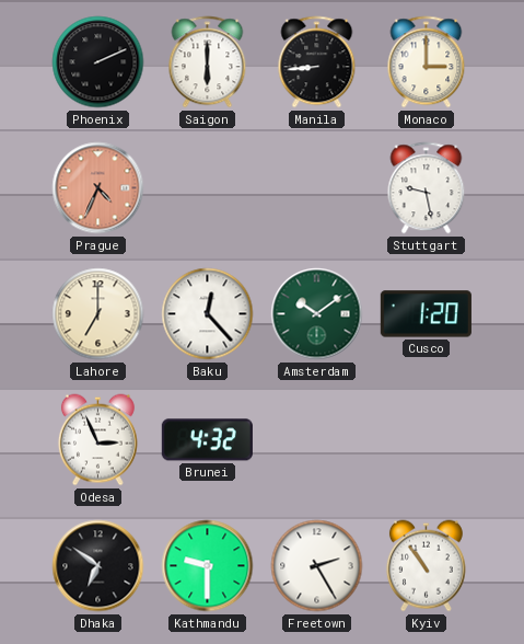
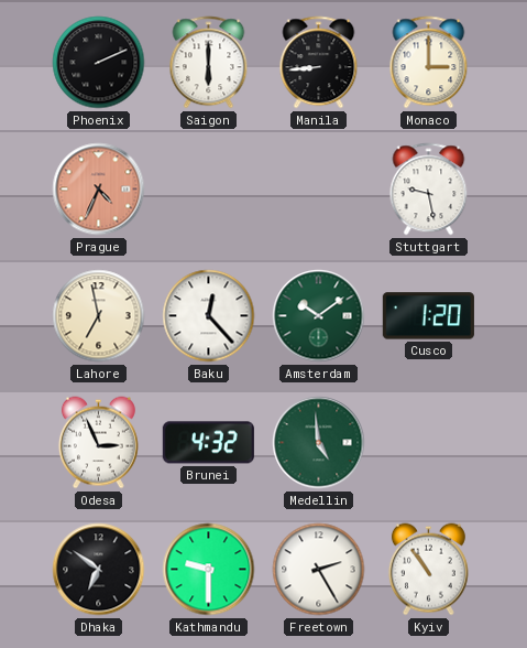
Lahore: 7:00 -> 6:58 (99, 316)
Medellin: none -> 4:59 (319, 443)
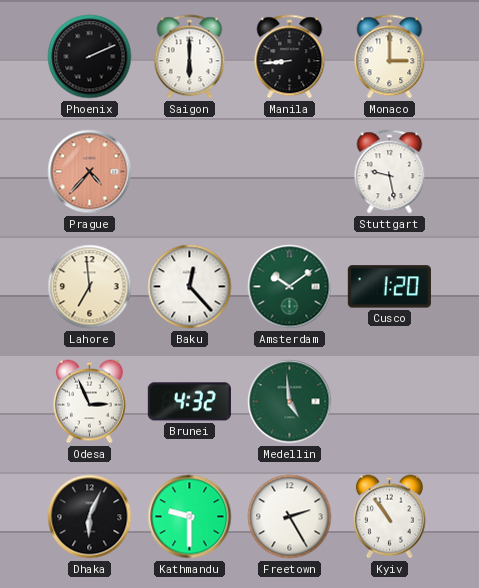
Prague: 4:34 -> 4:37 (90, 172)
Lahore: 6:58 -> 6:59 (90, 287)
Dhaka: 6:51 -> 6:04 (90, 517)
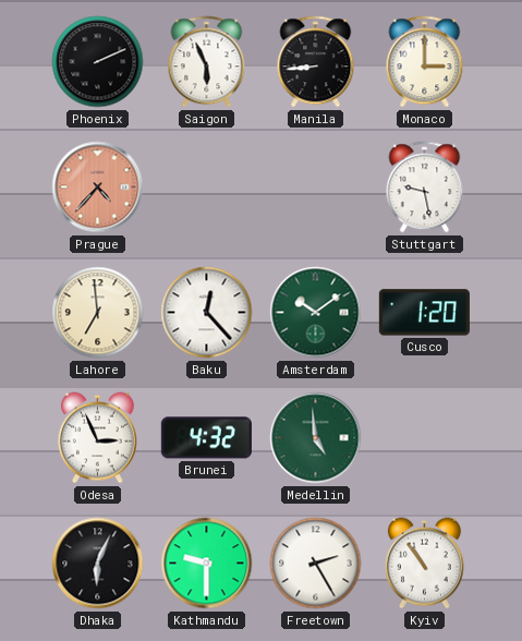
Saigon: 6:00 -> 5:56 (207, 62)
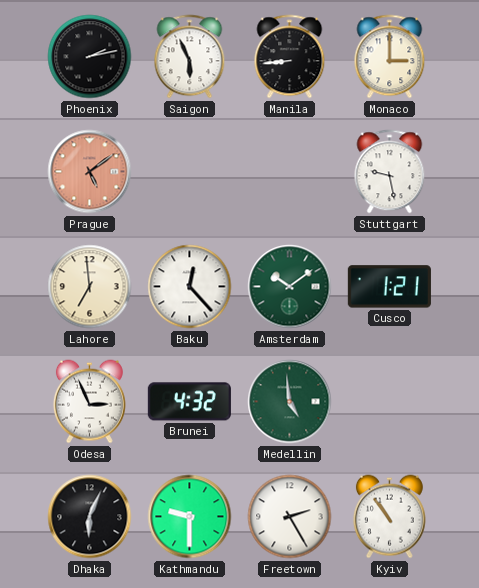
Phoenix: 2:11 -> 2:13 (90, 57)
Prague: 4:37 -> 5:09 (90, 172)
Cusco: 1:20 -> 1:21 (389, 287)
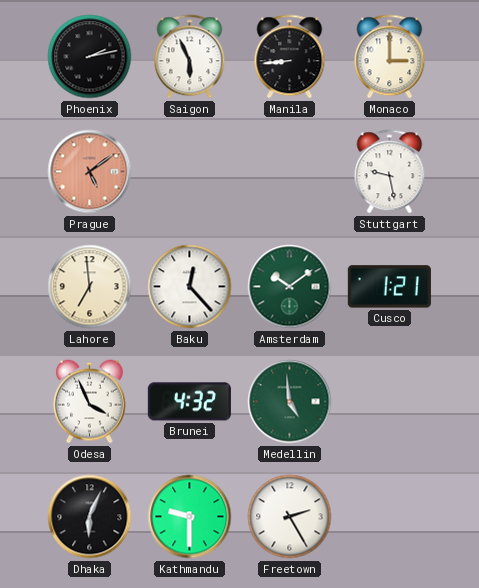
Odesa: 2:56 -> 3:56 (89, 402)
Kyiv: 10:54 -> none (389, 517)
